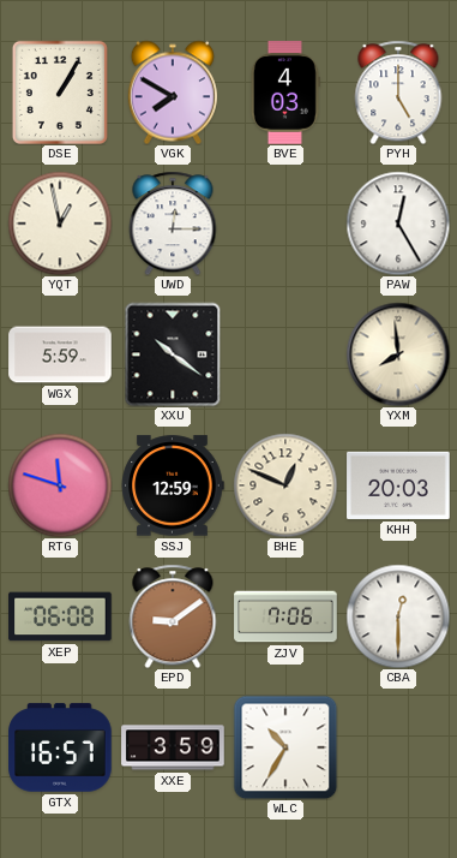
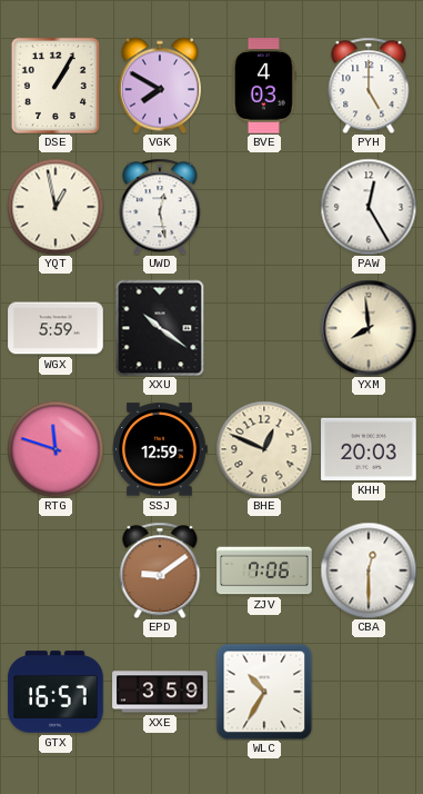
UWD: 12:15 -> 12:28 (160, 207)
XEP: 06:08 -> none (60, 616)
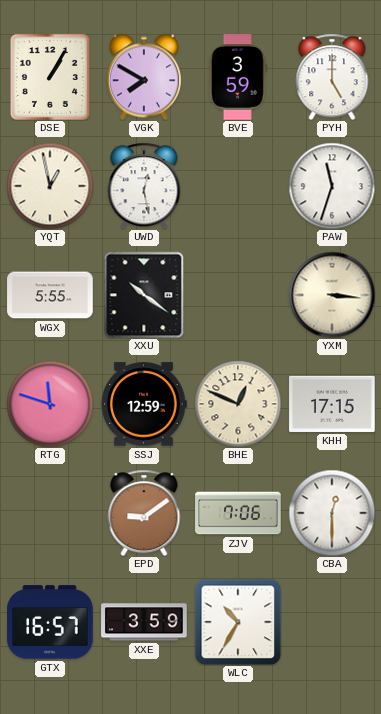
BVE: 4:03 -> 3:59 (237, 77)
PAW: 12:25 -> 11:33 (332, 186)
WGX: 5:59 -> 5:55 (50, 295)
YXM: 7:59 -> 3:16 (332, 295)
KHH: 20:03 -> 17:15 (332, 404)
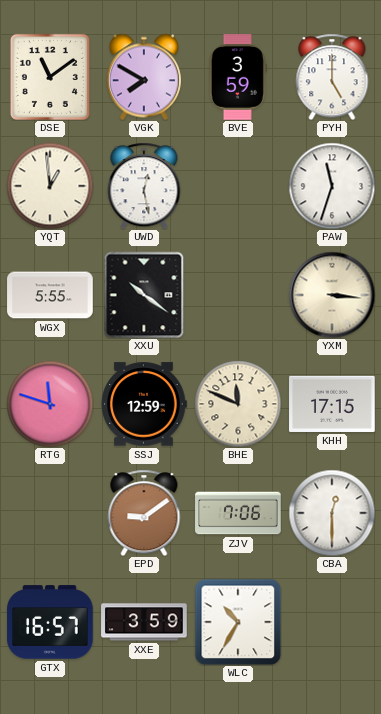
DSE: 1:05 -> 11:09 (50, 77)
YQT: 12:58 -> 12:59 (50, 186)
BHE: 12:49 -> 11:49 (238, 404)
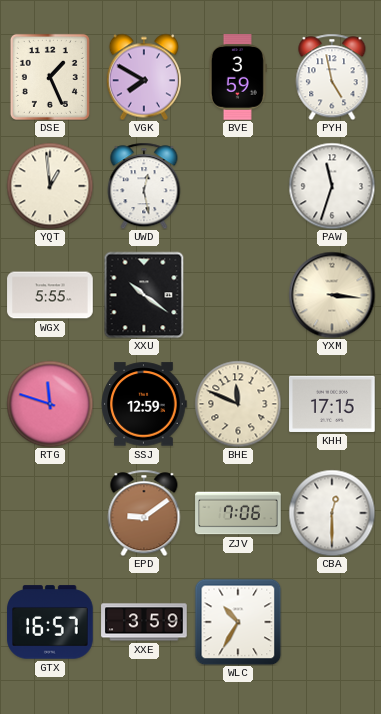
DSE: 11:09 -> 1:26 (50, 77)
PYH: 5:00 -> 4:58 (332, 77)
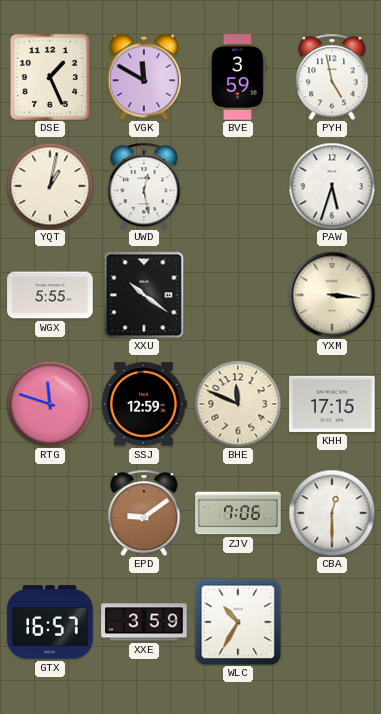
VGK: 7:50 -> 11:50 (144, 77)
YQT: 12:59 -> 1:02 (50, 186)
PAW: 11:33 -> 5:33 (332, 186)
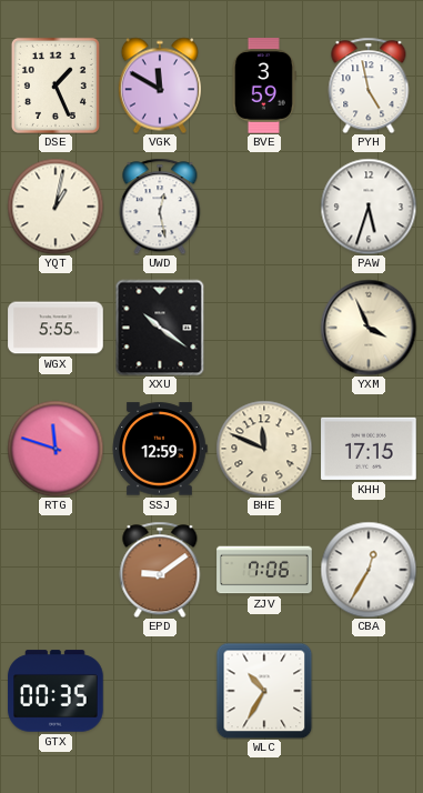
YXM: 3:16 -> 3:56 (369, 328)
CBA: 12:30 -> 12:35 (369, 570)
GTX: 16:57 -> 00:35 (56, 691)
XXE: 3:59 -> none (144, 622)
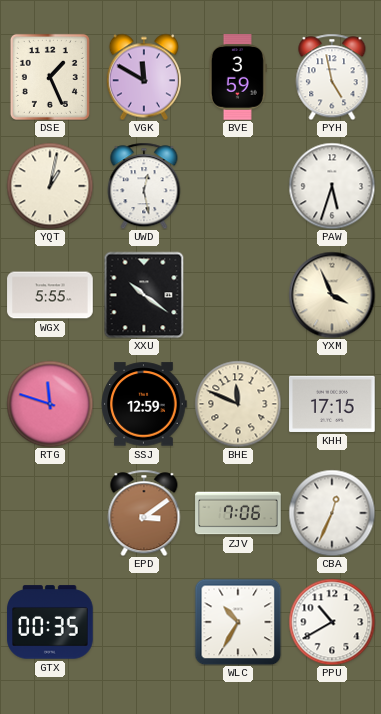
EPD: 9:09 -> 3:09 (144, 513)
CBA: 12:35 -> 12:34 (332, 513)
PPU: none -> 10:40 (332, 622)
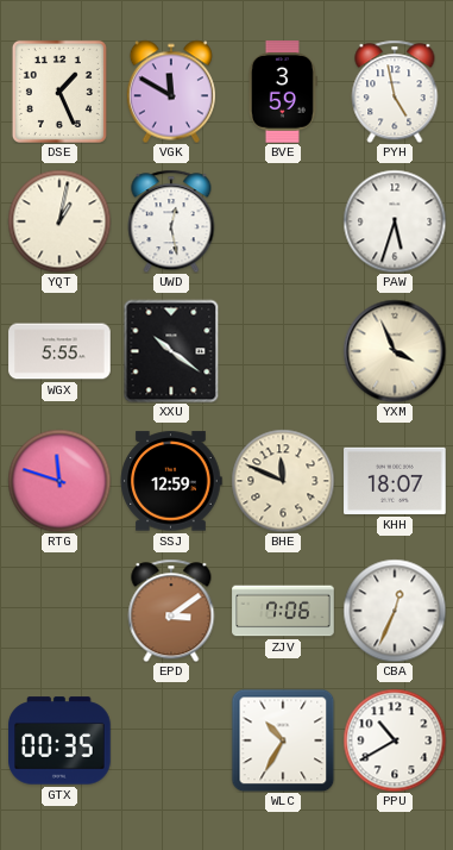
KHH: 17:15 -> 18:07 (395, 481)
